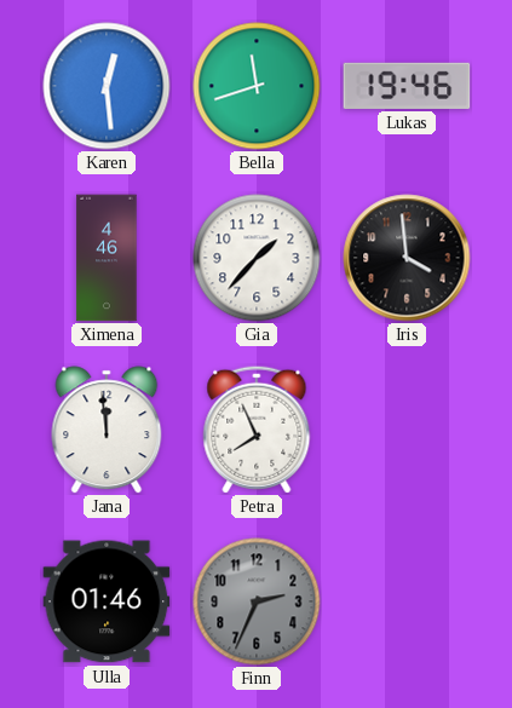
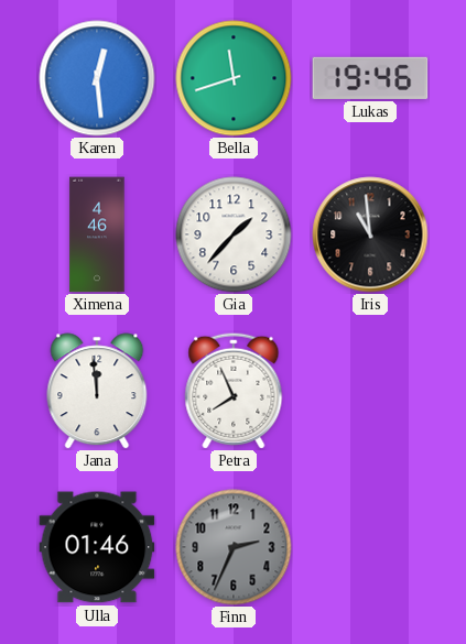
Iris: 3:59 -> 10:59 (370, 234)
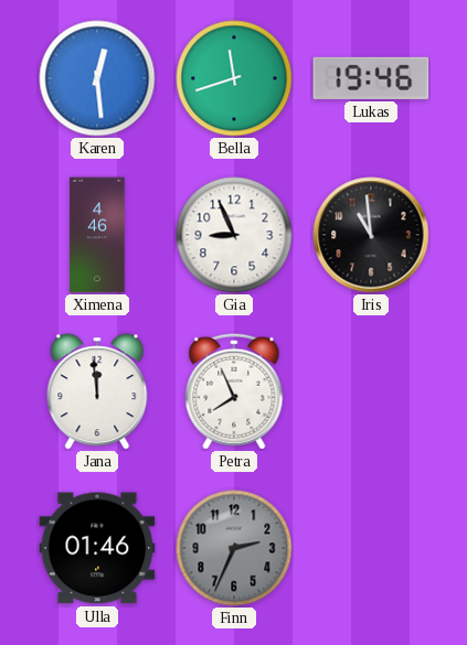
Gia: 1:37 -> 8:56 (234, 235)
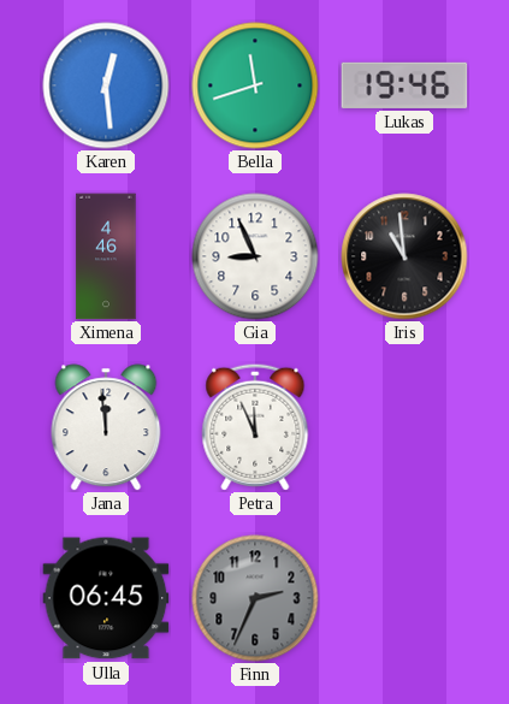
Petra: 7:56 -> 11:56 (255, 427)
Ulla: 01:46 -> 06:45 (106, 598)
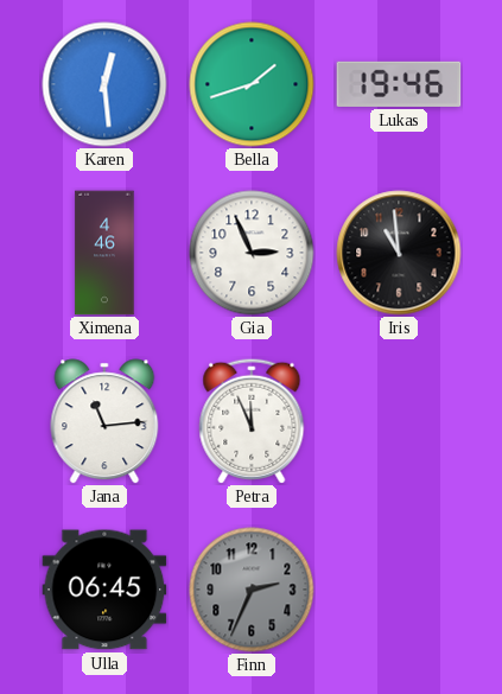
Bella: 11:42 -> 1:42 (252, 84)
Gia: 8:56 -> 2:56 (252, 253)
Jana: 11:59 -> 11:14 (104, 421)
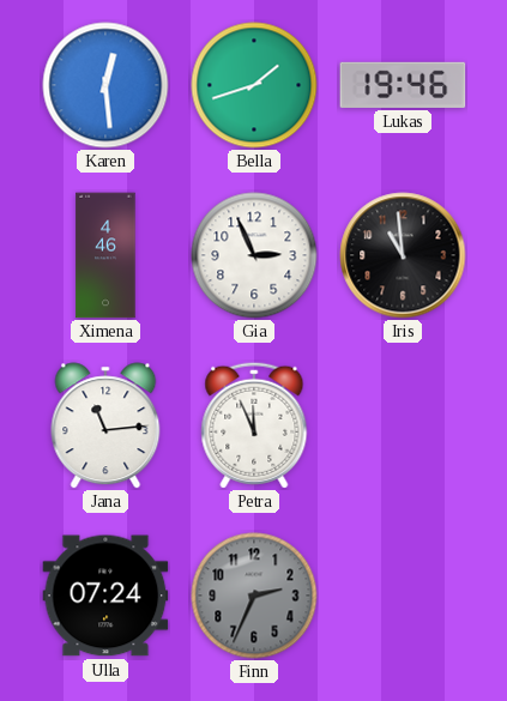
Ulla: 06:45 -> 07:24 (105, 596)
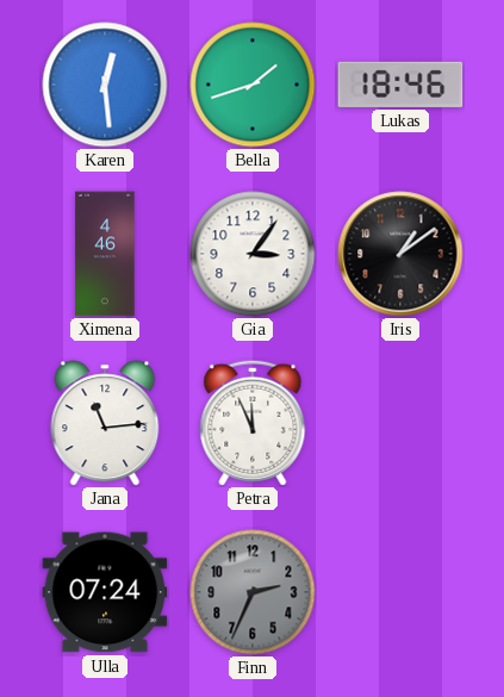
Lukas: 19:46 -> 18:46 (400, 85)
Gia: 2:56 -> 3:06 (253, 254)
Iris: 10:59 -> 1:09 (400, 254)
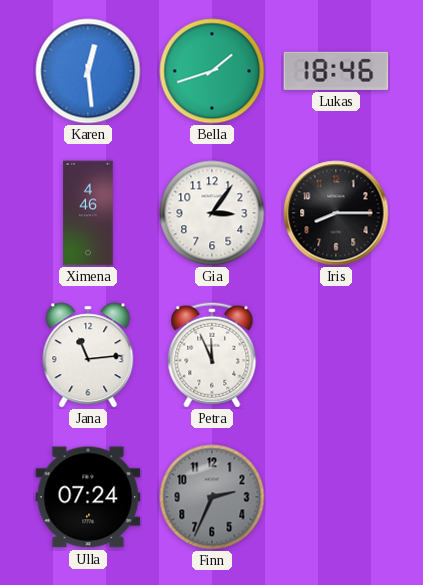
Iris: 1:09 -> 8:15 (336, 213)
